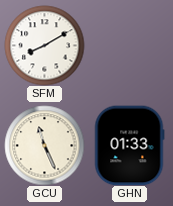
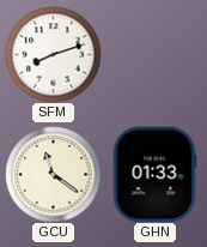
SFM: 8:10 -> 8:12 (53, 54)
GCU: 11:26 -> 11:21 (53, 174)
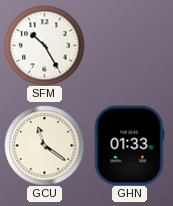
SFM: 8:12 -> 10:25 (44, 45)
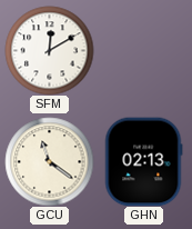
SFM: 10:25 -> 12:10 (49, 50)
GHN: 01:33 -> 02:13 (143, 161)
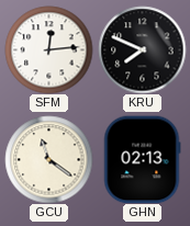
SFM: 12:10 -> 12:14 (48, 49)
KRU: none -> 7:49 (142, 49)
